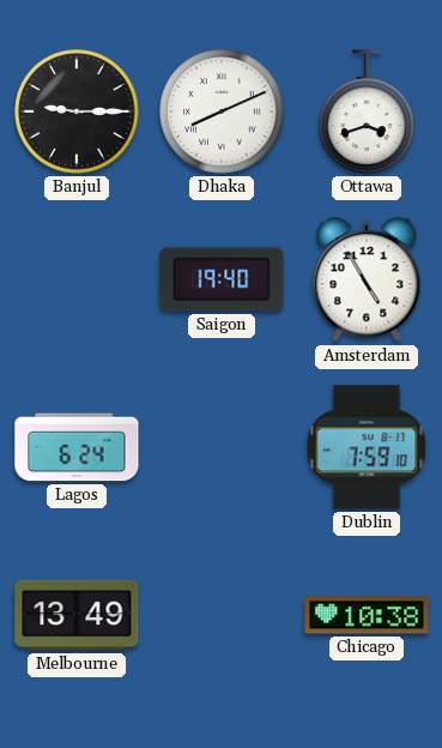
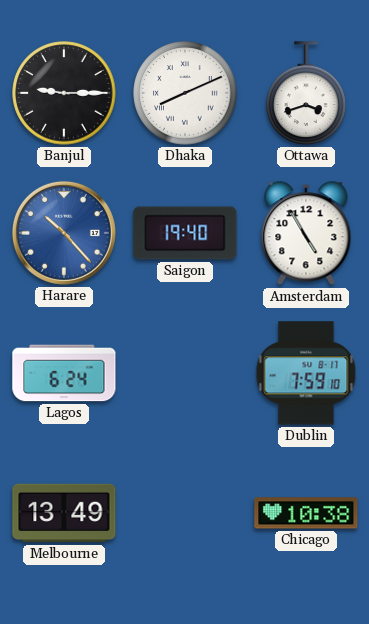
Harare: none -> 10:23 (64, 233)
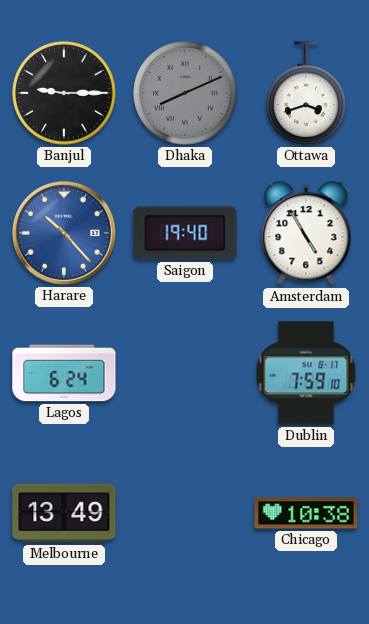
Dhaka dial: white -> grey (185, 93)
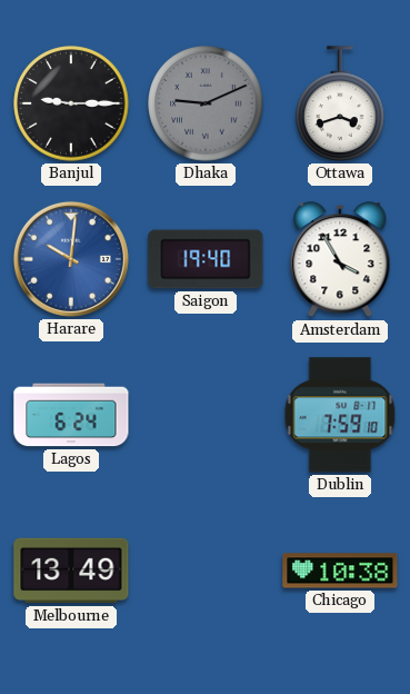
Dhaka: 8:11 -> 9:11 (206, 103)
Harare: 10:23 -> 10:01 (71, 259)
Amsterdam: 4:55 -> 3:55 (340, 260)
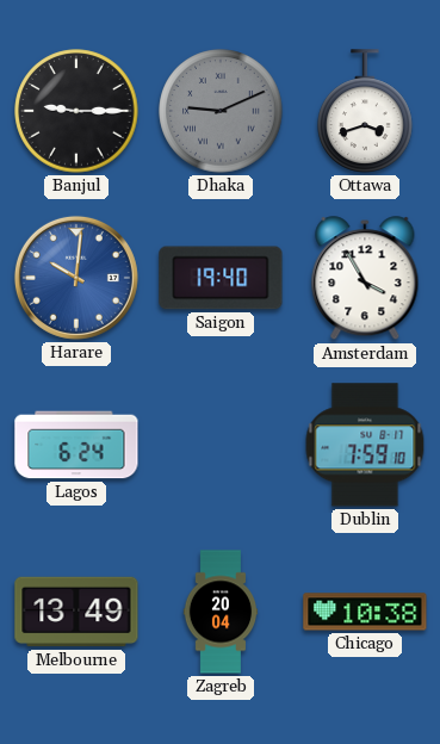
Zagreb: none -> 20:04 (221, 612)
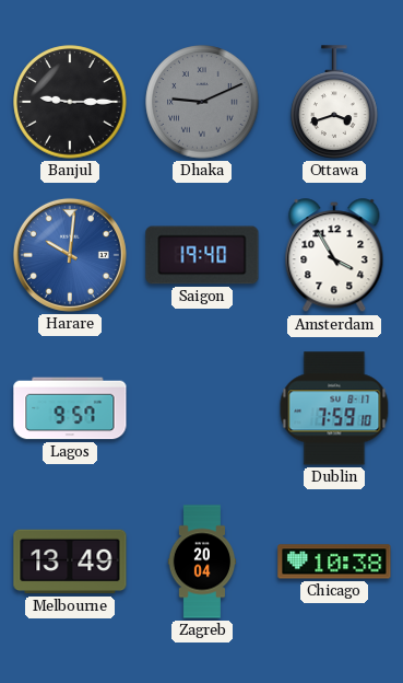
Lagos: 6:24 -> 9:57 (70, 408)
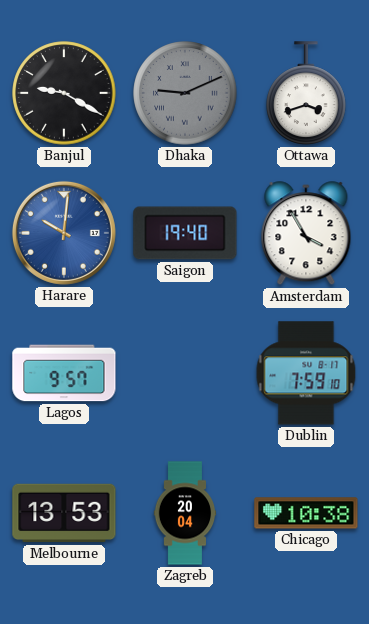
Banjul: 9:15 -> 9:20 (64, 93)
Melbourne: 13:49 -> 13:53 (64, 513)
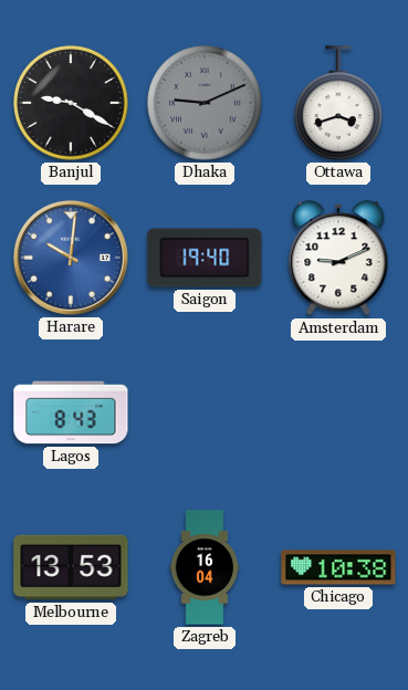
Amsterdam: 3:55 -> 9:11 (338, 259)
Lagos: 9:57 -> 8:43 (71, 412)
Dublin: 7:59 -> none (306, 373)
Zagreb: 20:04 -> 16:04 (205, 567)
